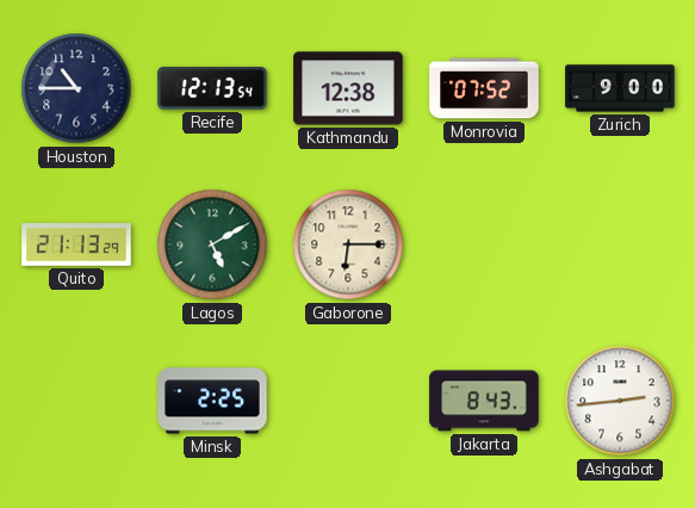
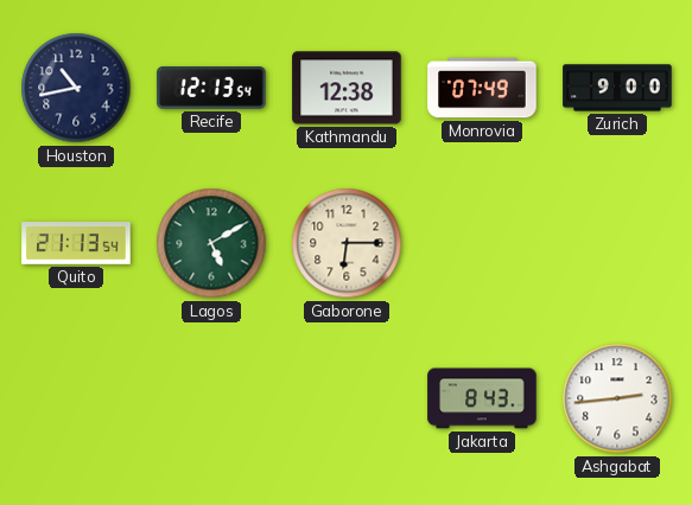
Houston: 10:45 -> 10:43 (76, 88)
Monrovia: 07:52 -> 07:49 (482, 88)
Quito: 21:13:29 -> 21:13:54 (76, 243)
Minsk: 2:25 -> none (212, 401)
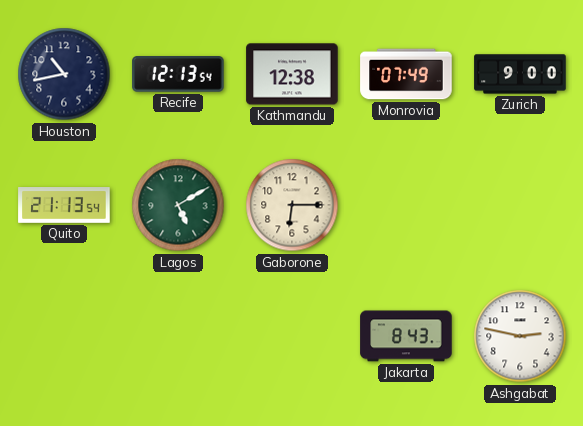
Ashgabat: 2:44 -> 2:47 (520, 336)
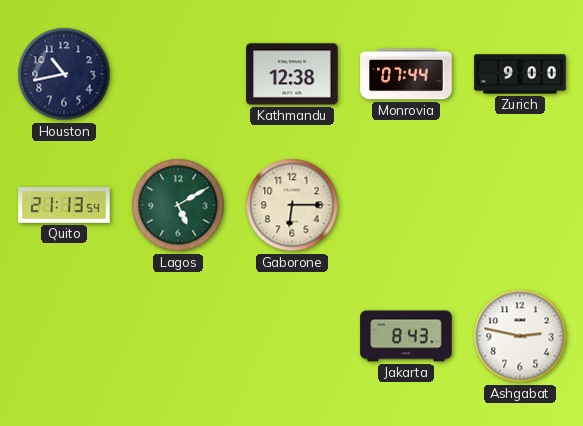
Recife: 12:13 -> none (178, 75)
Monrovia: 07:49 -> 07:44 (406, 74)
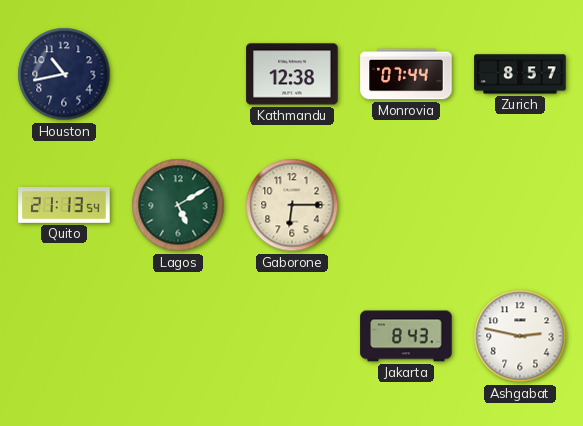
Zurich: 9:00 -> 8:57 (520, 74)
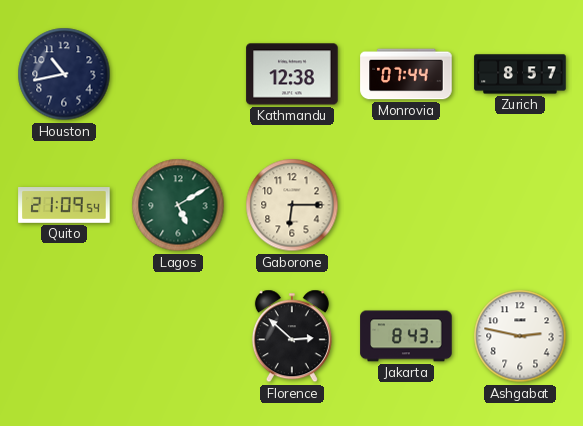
Quito: 21:13 -> 21:09 (64, 205)
Florence: none -> 2:52 (292, 336)
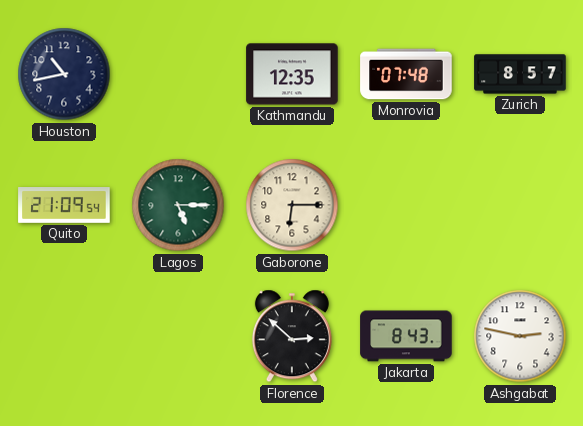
Kathmandu: 12:38 -> 12:35 (292, 74)
Monrovia: 07:44 -> 07:48 (406, 74)
Lagos: 5:10 -> 5:15 (178, 205)
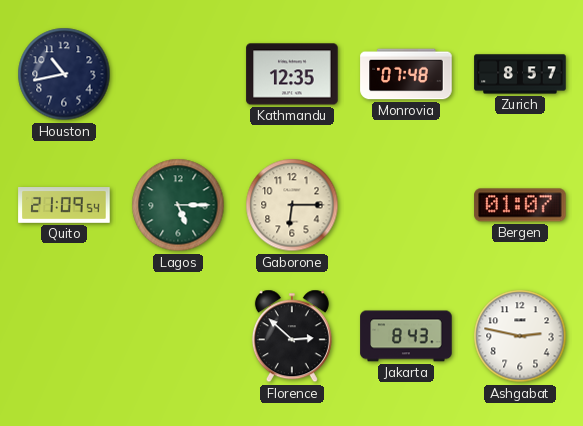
Bergen: none -> 01:07 (520, 205)
